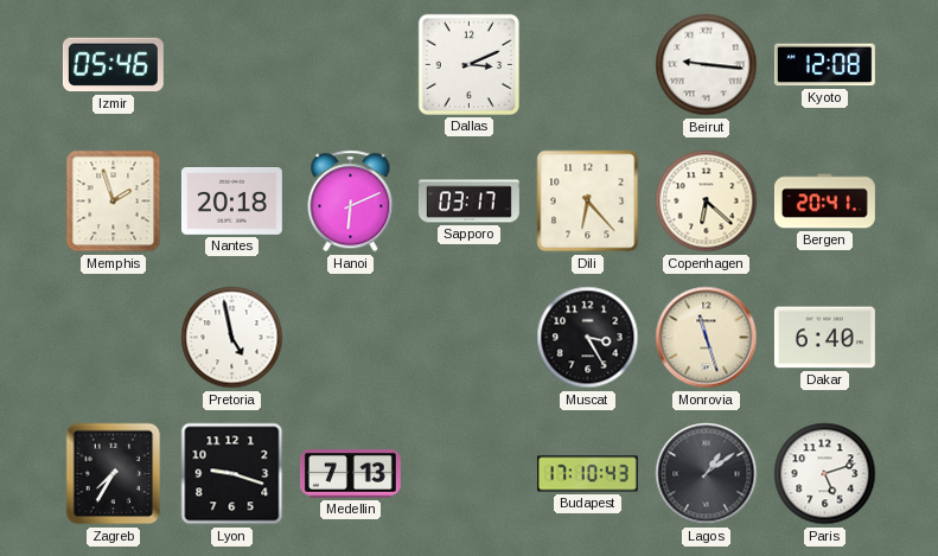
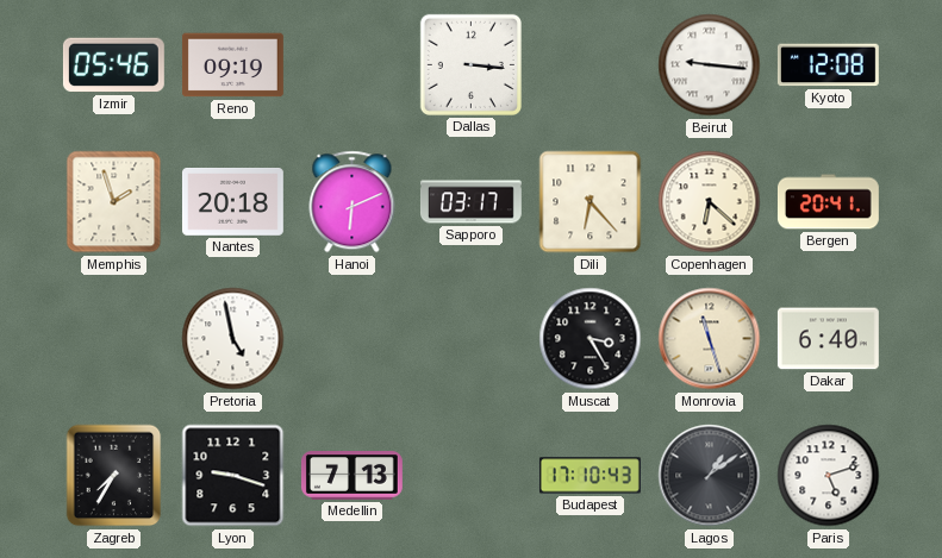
Reno: none -> 09:19 (232, 65)
Dallas: 3:11 -> 3:16 (470, 64)
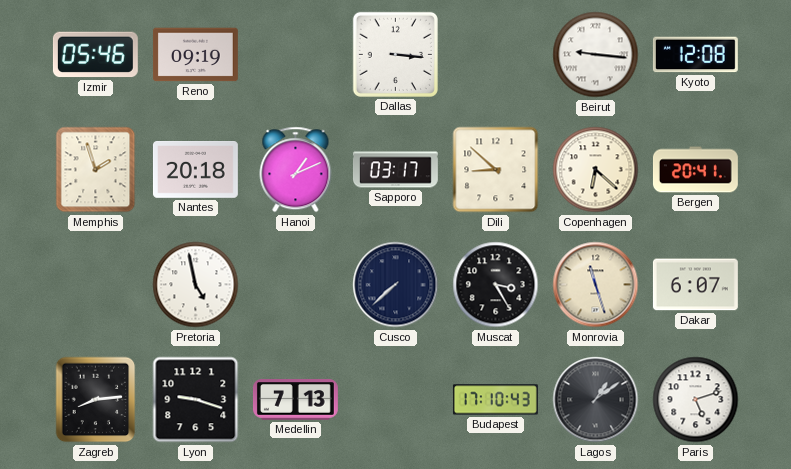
Hanoi: 6:11 -> 1:11 (296, 170)
Dili: 6:23 -> 8:52 (496, 170)
Cusco: none -> 7:38 (396, 285)
Dakar: 6:40 -> 6:07 (695, 285)
Zagreb: 7:35 -> 8:14 (96, 400)
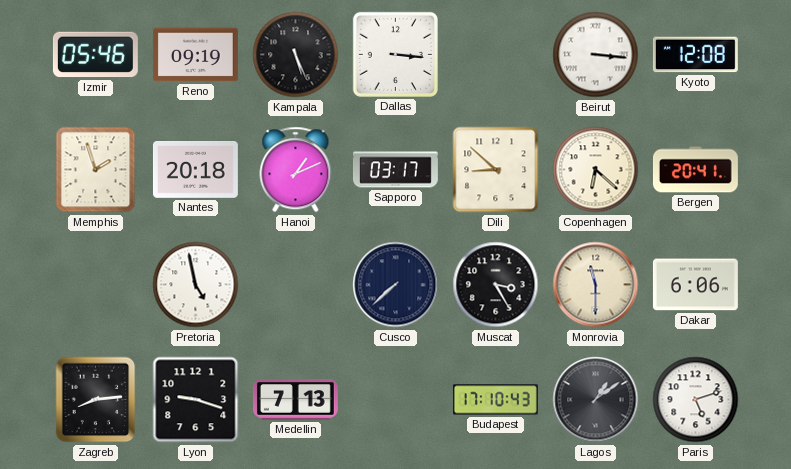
Kampala: none -> 5:26 (296, 55)
Beirut: 9:16 -> 3:16 (596, 55)
Monrovia: 11:27 -> 11:30 (596, 285)
Dakar: 6:07 -> 6:06 (695, 285)
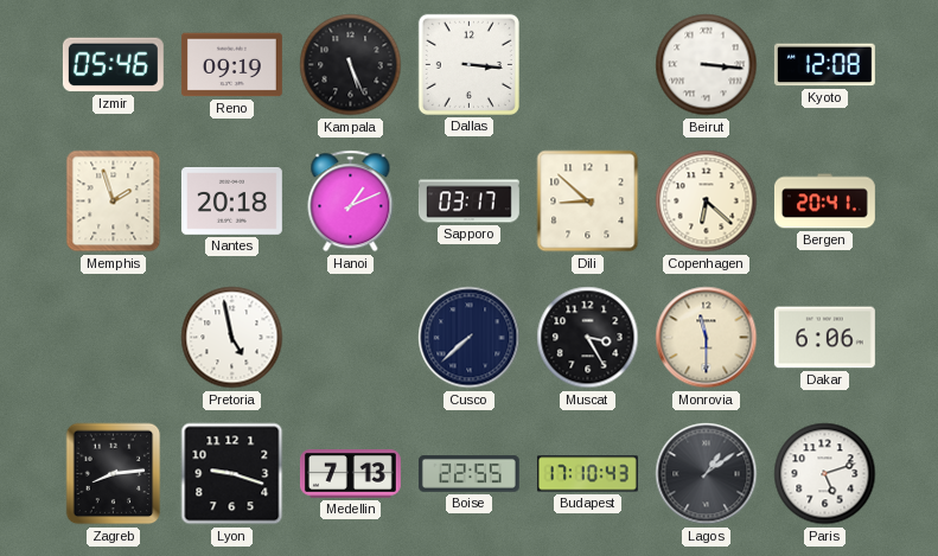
Boise: none -> 22:55 (468, 474)
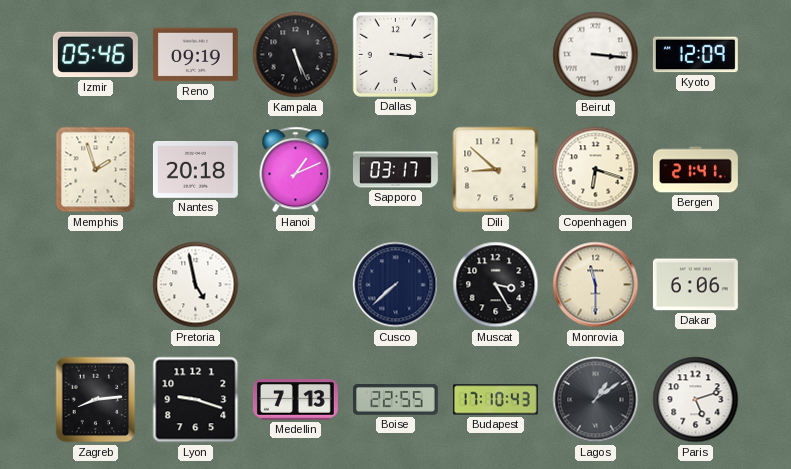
Kyoto: 12:08 -> 12:09 (695, 55)
Copenhagen: 6:22 -> 6:18 (596, 170)
Bergen: 20:41 -> 21:41 (695, 170)
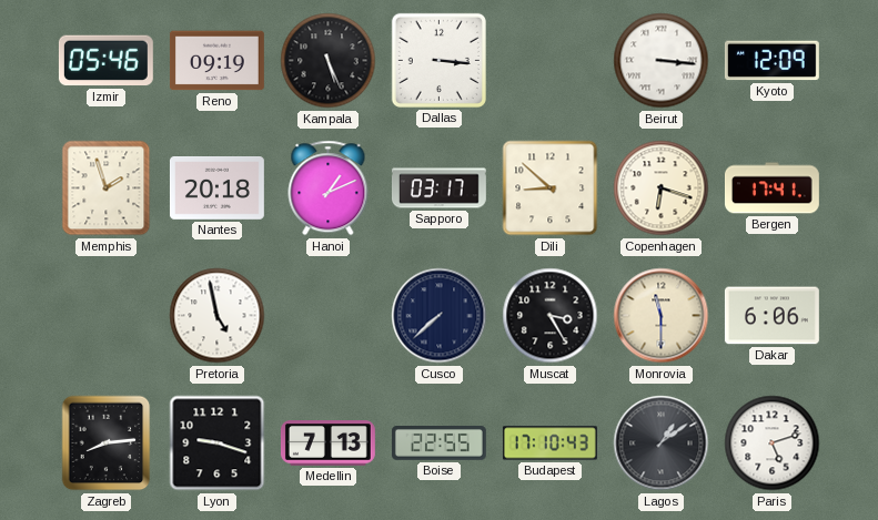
Bergen: 21:41 -> 17:41 (771, 188)
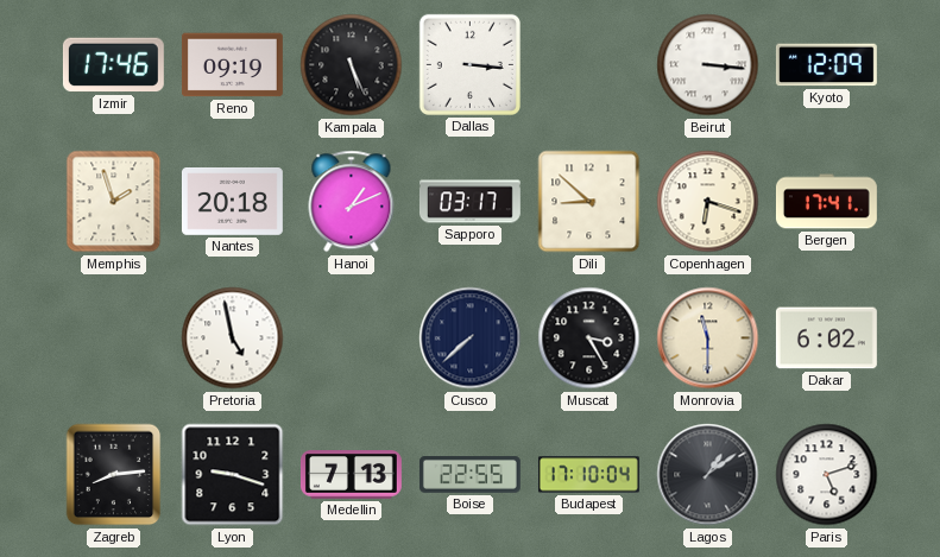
Izmir: 05:46 -> 17:46 (113, 65)
Dakar: 6:06 -> 6:02 (826, 338)
Budapest: 17:10:43 -> 17:10:04 (588, 475)
